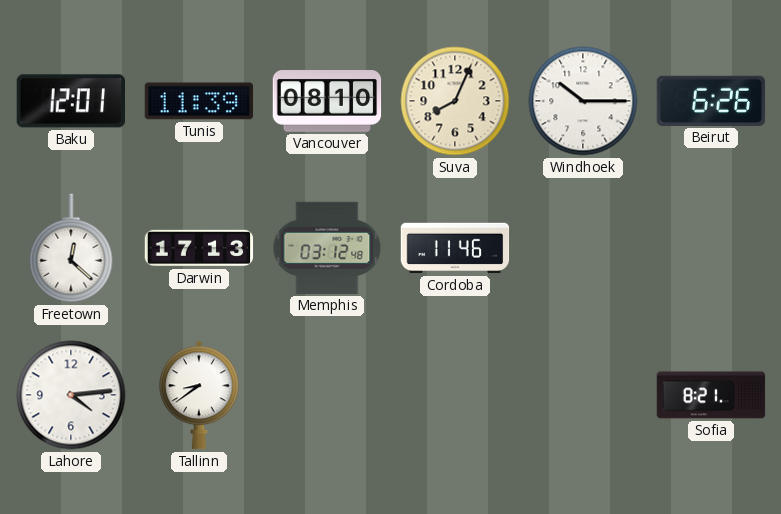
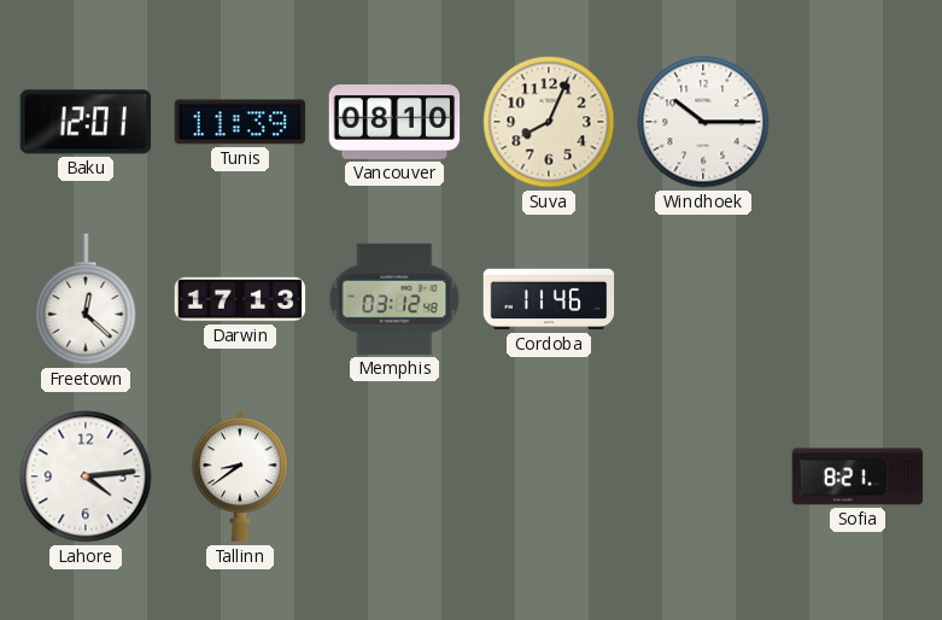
Beirut: 6:26 -> none (711, 101)
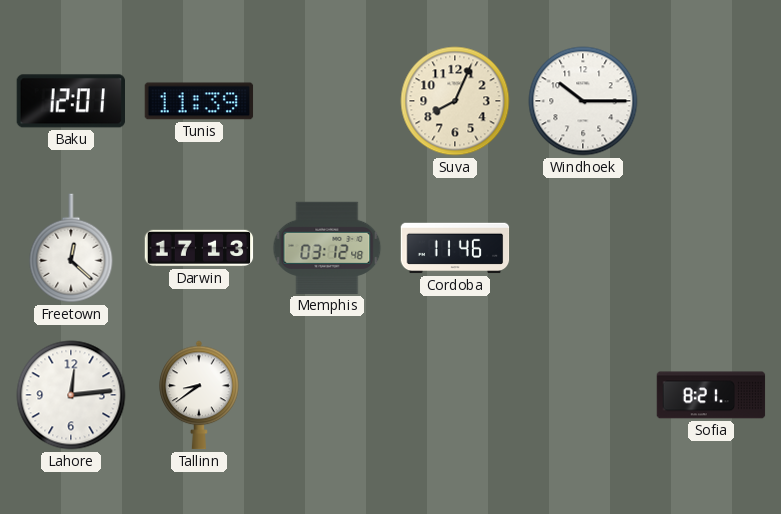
Vancouver: 08:10 -> none (394, 123)
Lahore: 4:14 -> 12:14 (71, 395)
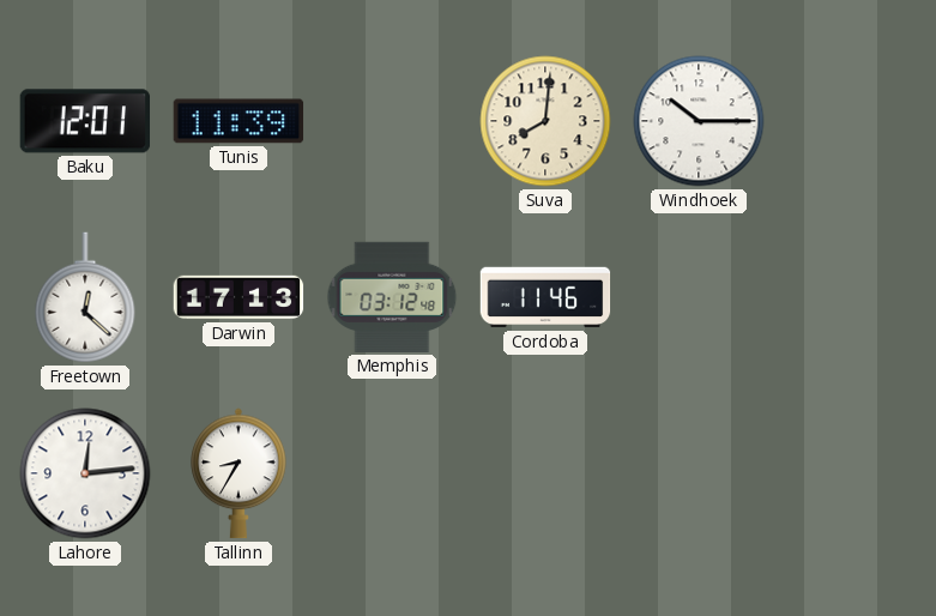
Suva: 8:04 -> 8:01 (545, 121)
Tallinn: 8:39 -> 8:35 (238, 473)
Sofia: 8:21 -> none (711, 395)
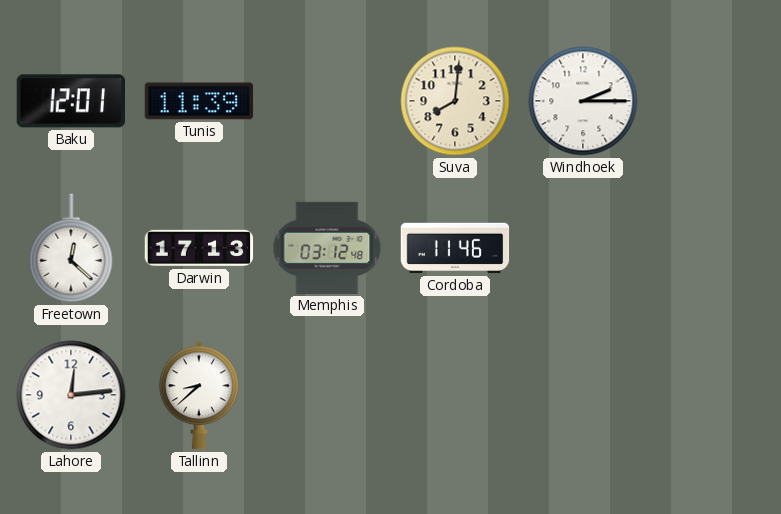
Windhoek: 10:15 -> 2:15 (583, 101)
Tallinn: 8:35 -> 8:38 (199, 395)
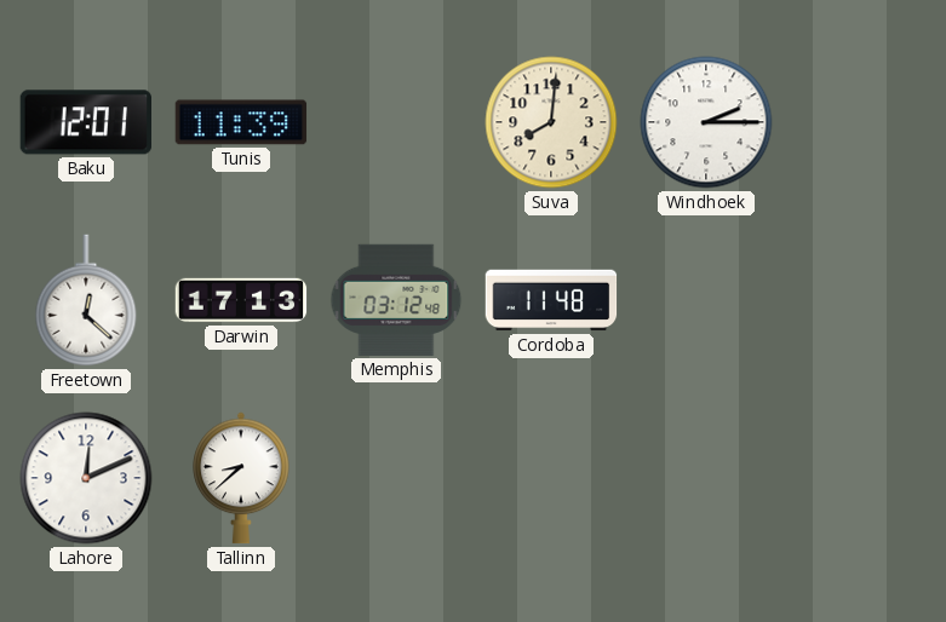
Cordoba: 11:46 -> 11:48 (551, 300)
Lahore: 12:14 -> 12:11 (86, 478)
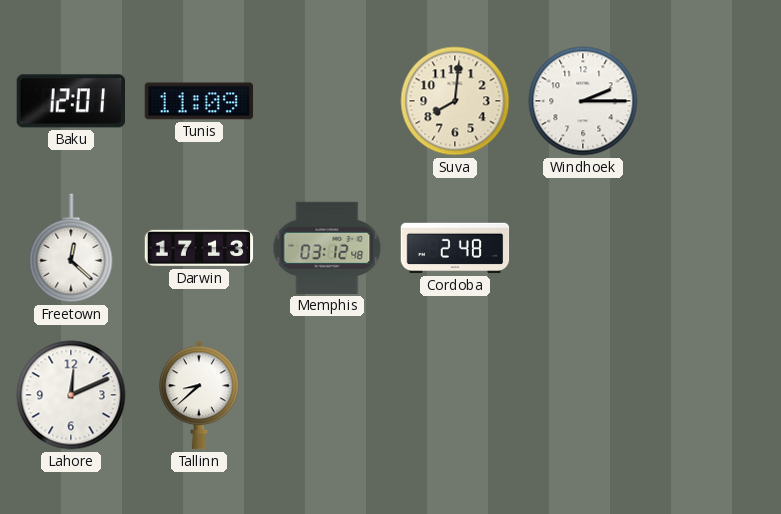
Tunis: 11:39 -> 11:09 (199, 101)
Cordoba: 11:48 -> 2:48 (455, 248)
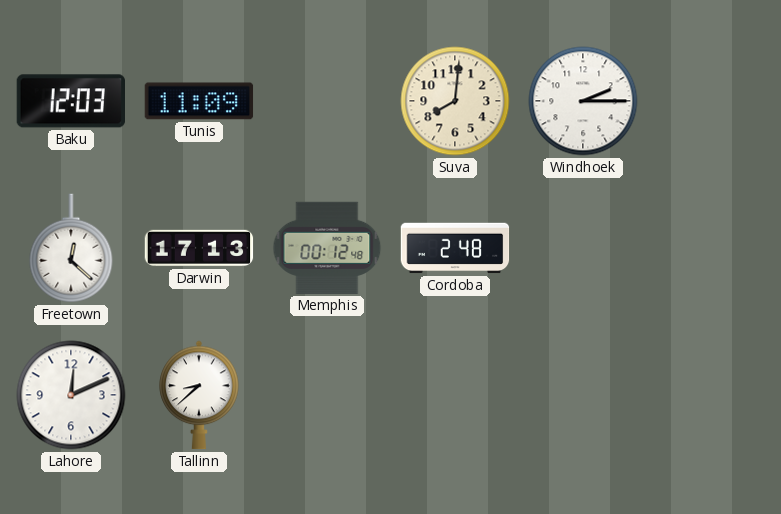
Baku: 12:01 -> 12:03 (70, 101)
Memphis: 03:12 -> 00:12 (327, 248)
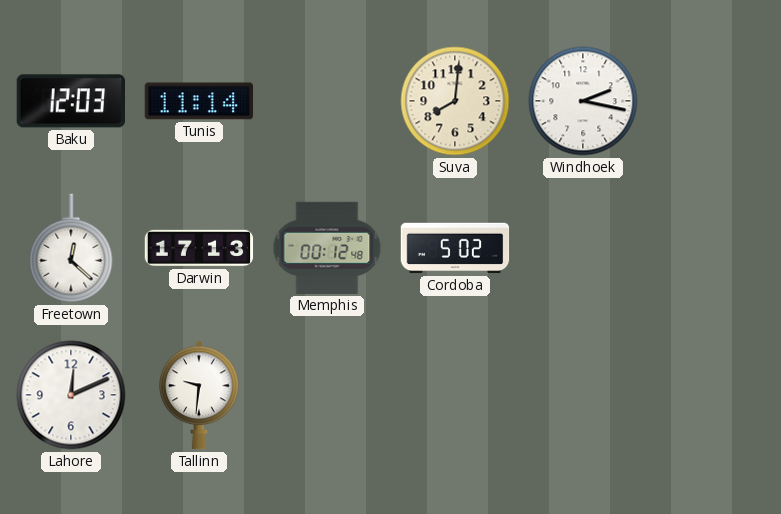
Tunis: 11:09 -> 11:14 (199, 101)
Windhoek: 2:15 -> 2:17 (583, 101)
Cordoba: 2:48 -> 5:02 (455, 248)
Tallinn: 8:38 -> 9:31 (199, 395)
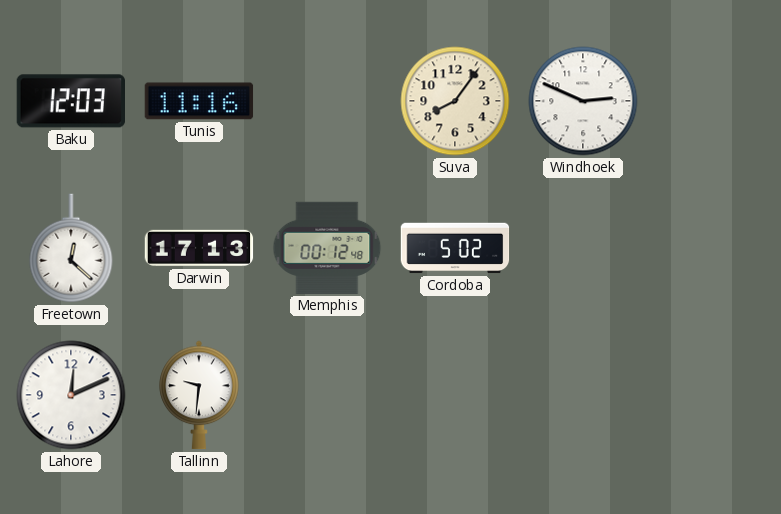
Tunis: 11:14 -> 11:16 (199, 101)
Suva: 8:01 -> 8:06 (455, 101)
Windhoek: 2:17 -> 2:49 (583, 101)
